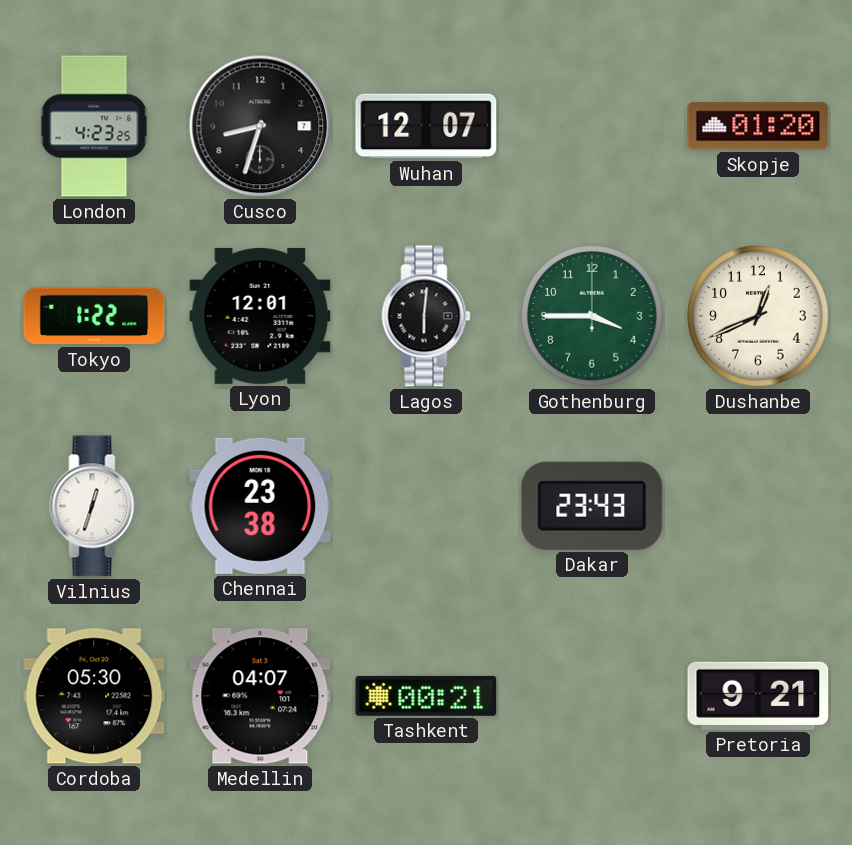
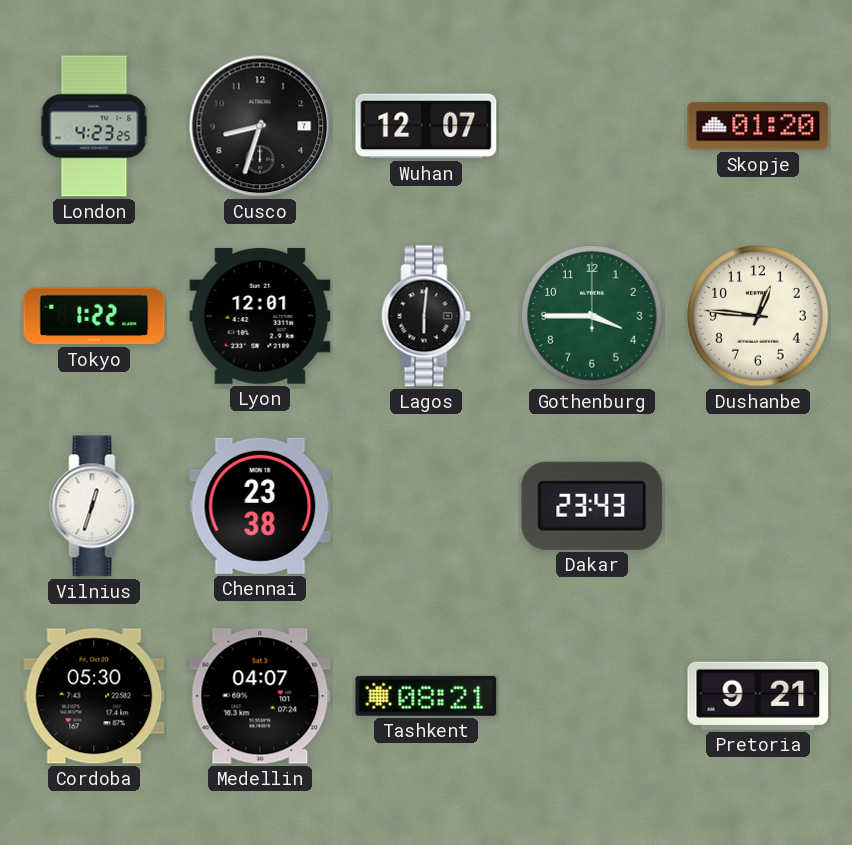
Dushanbe: 12:41 -> 12:46 (758, 316)
Tashkent: 00:21 -> 08:21 (426, 696)
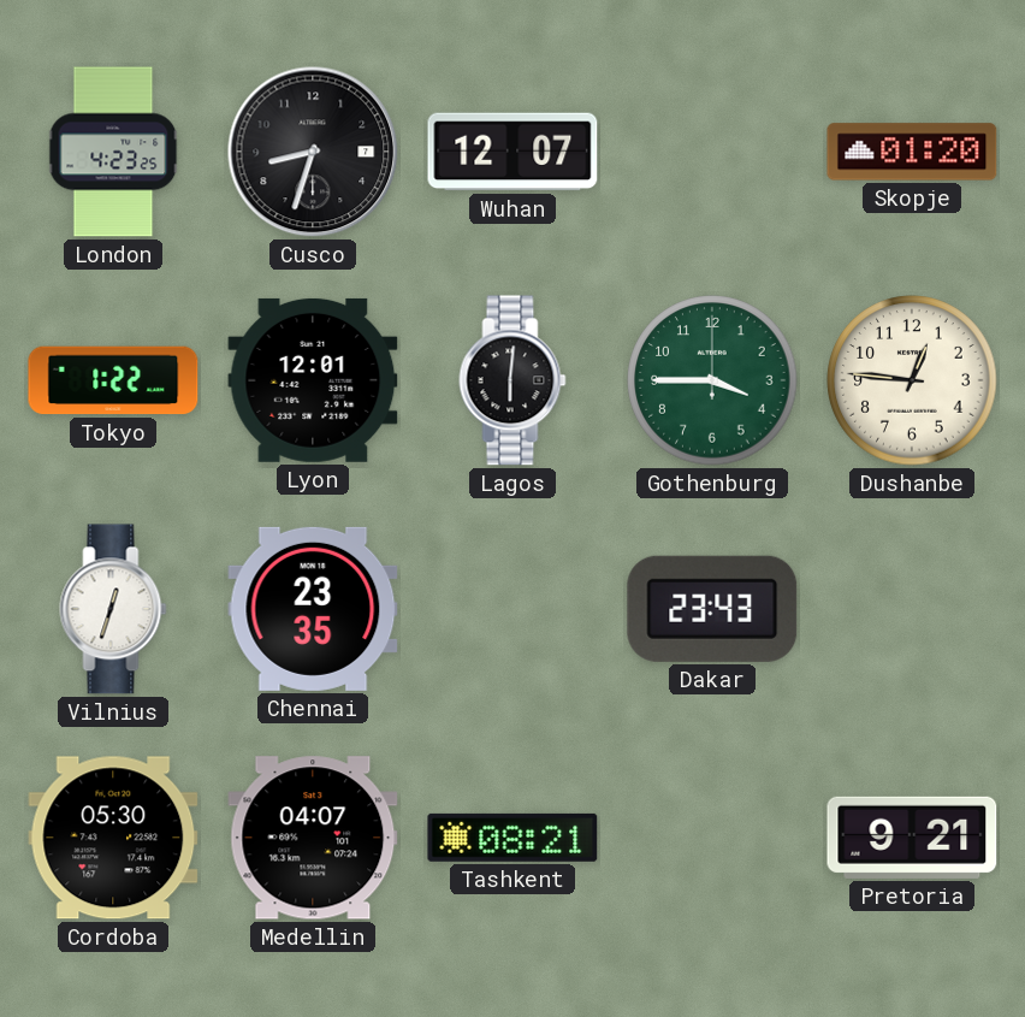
Chennai: 23:38 -> 23:35 (313, 609)
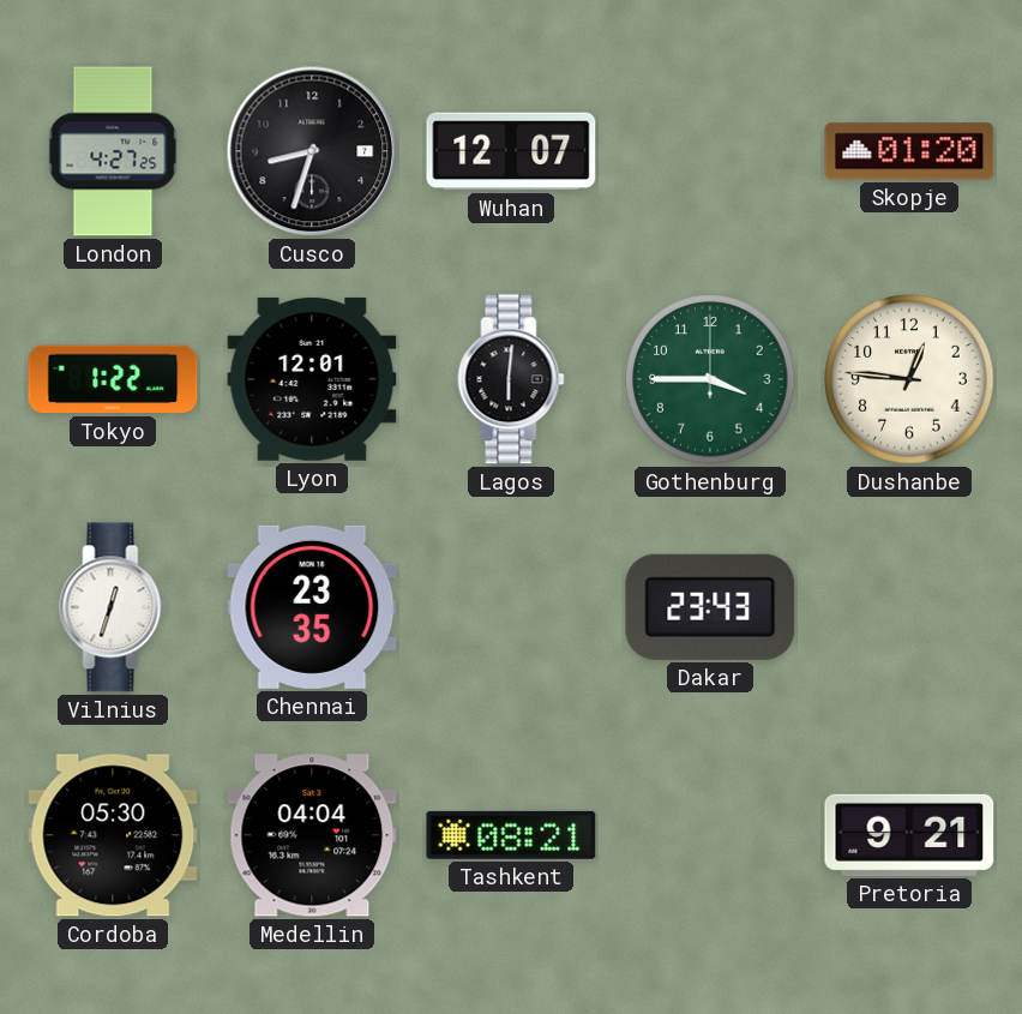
London: 4:23 -> 4:27 (113, 151)
Medellin: 04:07 -> 04:04 (312, 835)
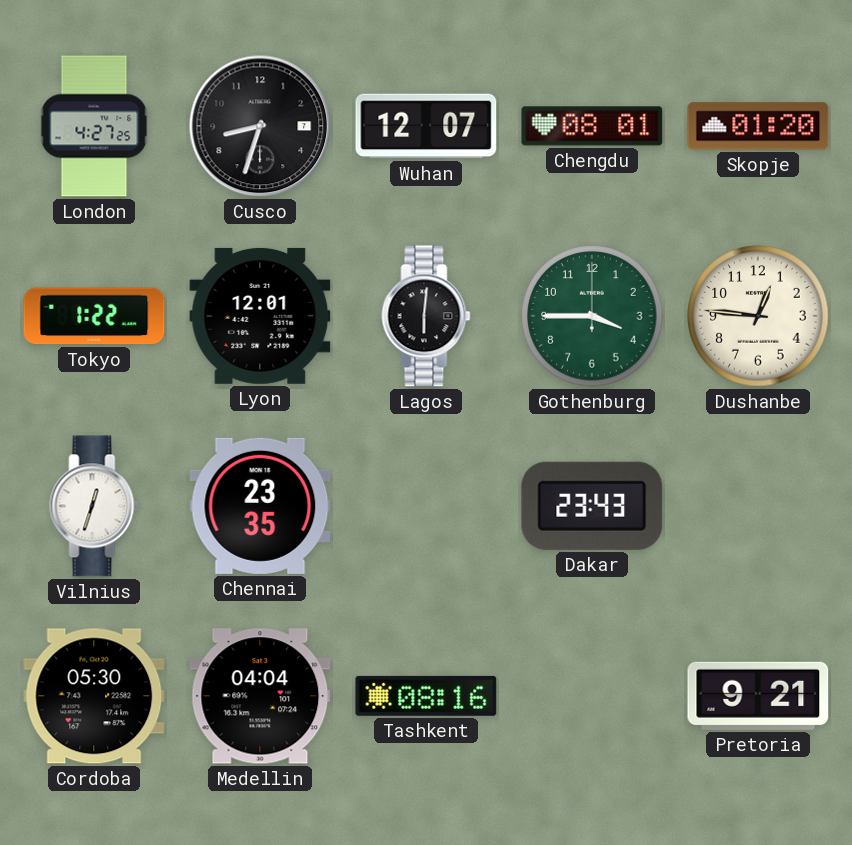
Chengdu: none -> 08:01 (592, 126)
Tashkent: 08:21 -> 08:16 (426, 696)
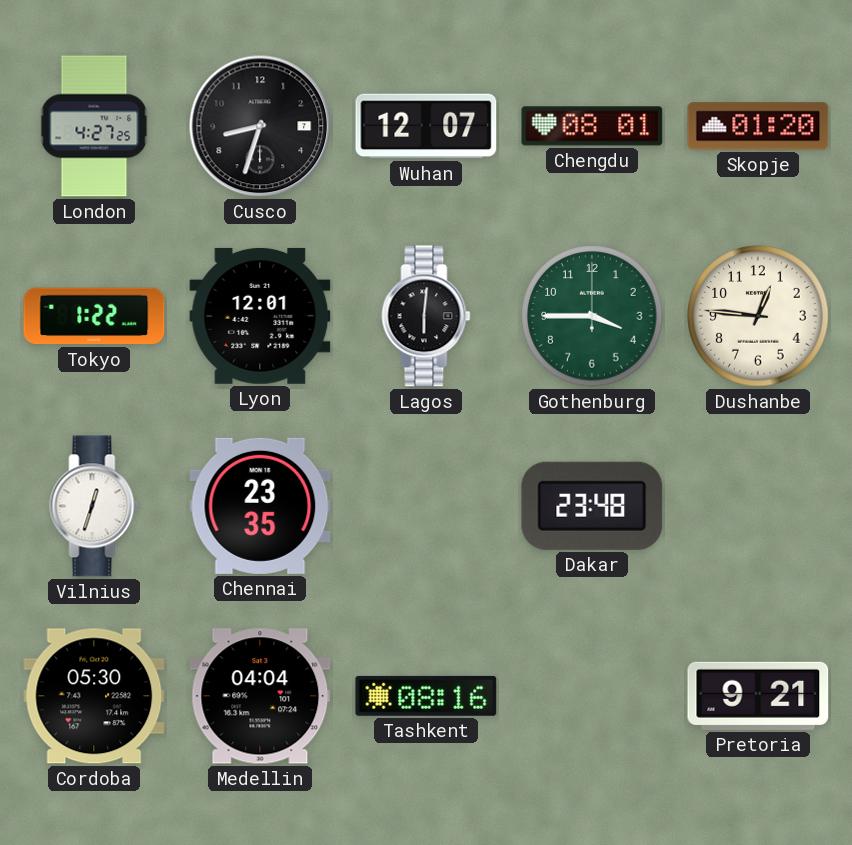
Dakar: 23:43 -> 23:48 (592, 506)
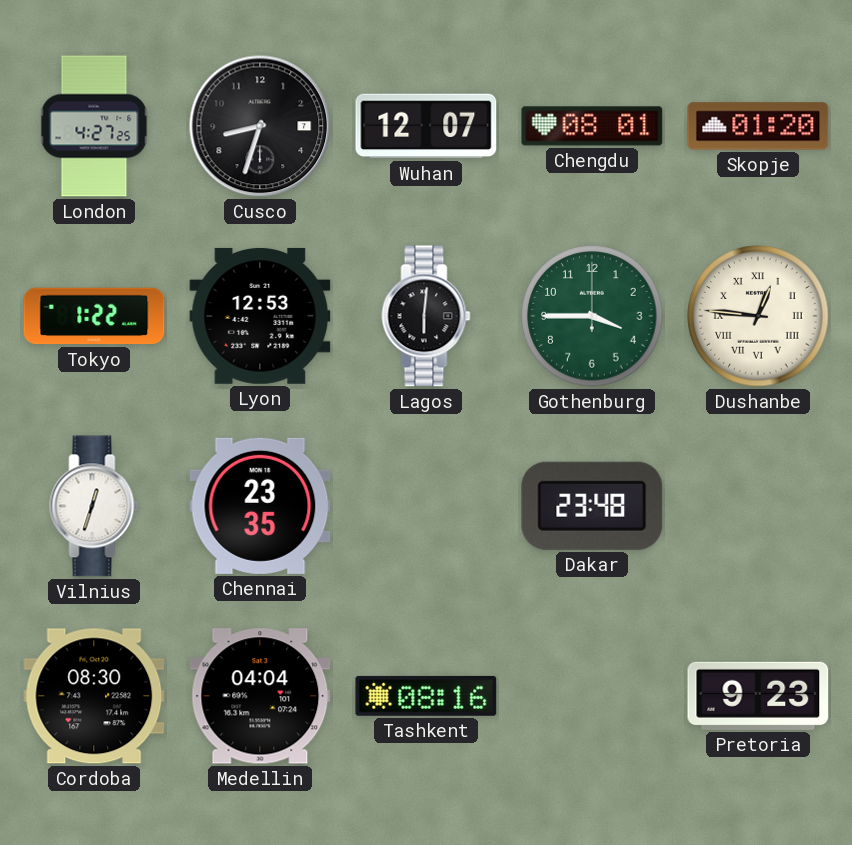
Lyon: 12:01 -> 12:53 (260, 316)
Dushanbe numerals: Arabic -> Roman (758, 316)
Cordoba: 05:30 -> 08:30 (94, 696)
Pretoria: 9:21 -> 9:23 (758, 696)
